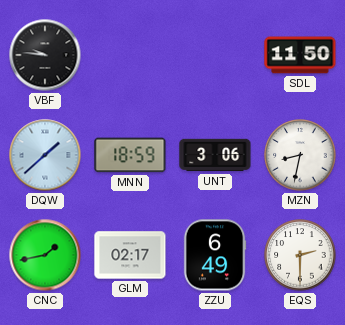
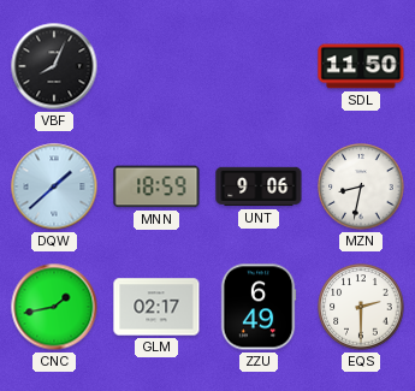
VBF: 9:46 -> 8:04 (54, 66)
UNT: 3:06 -> 9:06 (259, 186)
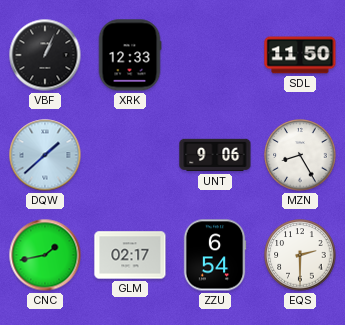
VBF: 8:04 -> 1:04 (45, 55)
XRK: none -> 12:33 (130, 55)
MNN: 18:59 -> none (156, 186)
MZN: 8:32 -> 8:25 (300, 155)
ZZU: 6:49 -> 6:54 (215, 255)
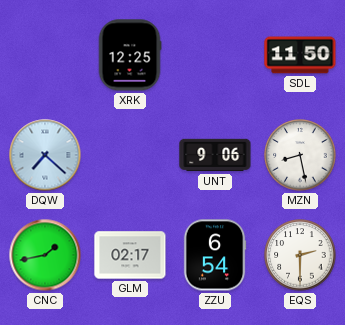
VBF: 1:04 -> none (45, 55)
XRK: 12:33 -> 12:25 (130, 55)
DQW: 1:38 -> 7:22 (45, 155)
MZN: 8:25 -> 8:28 (300, 155)
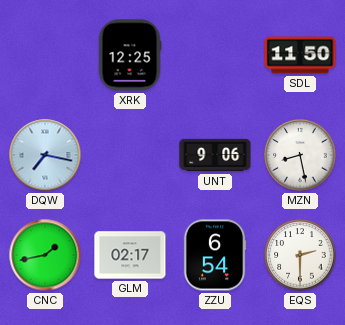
DQW: 7:22 -> 7:17 (45, 155)
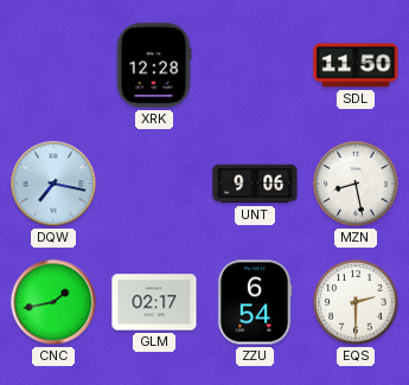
XRK: 12:25 -> 12:28 (154, 65)
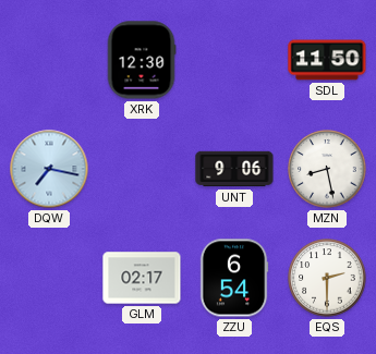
XRK: 12:28 -> 12:30 (142, 60)
CNC: 1:43 -> none (53, 302)
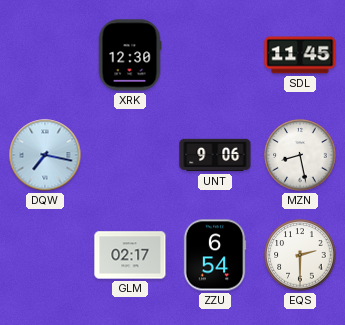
SDL: 11:50 -> 11:45 (300, 55)
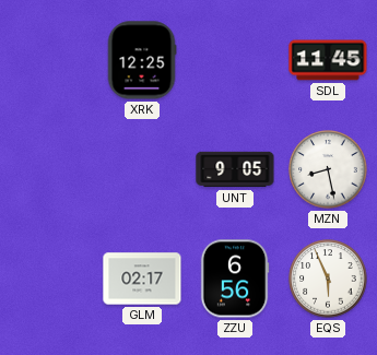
XRK: 12:30 -> 12:25 (142, 60)
DQW: 7:17 -> none (45, 155)
UNT: 9:06 -> 9:05 (235, 169)
ZZU: 6:54 -> 6:56 (235, 279)
EQS: 2:30 -> 5:56 (328, 279)
